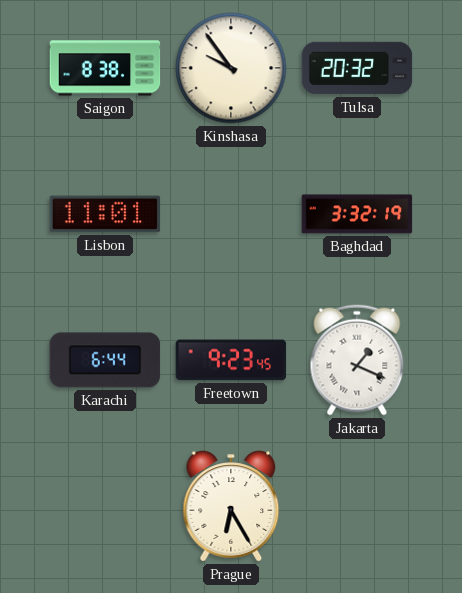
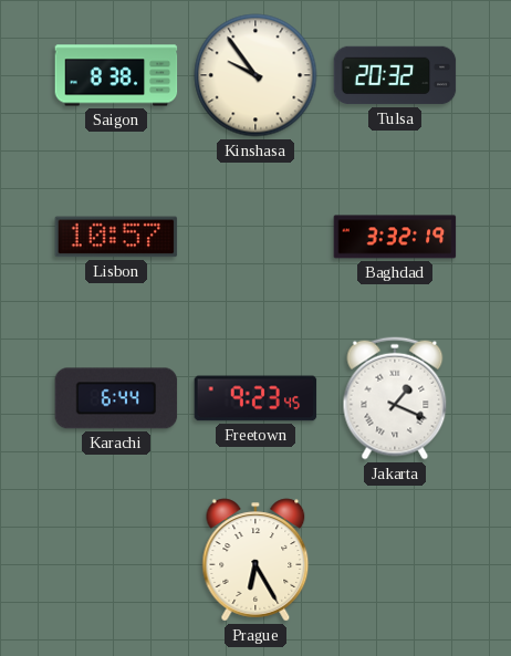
Lisbon: 11:01 -> 10:57 (116, 237)
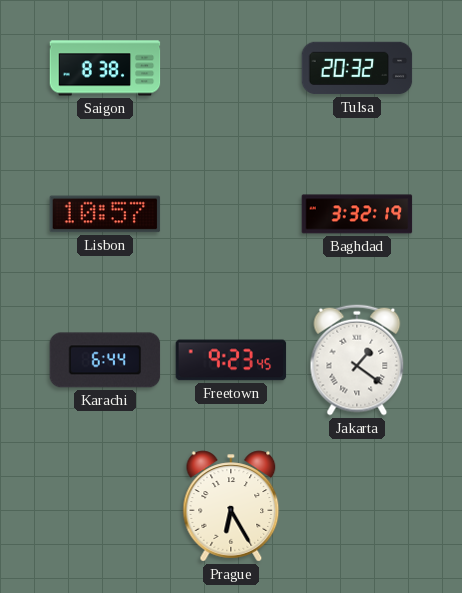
Kinshasa: 9:54 -> none (255, 75)
Jakarta: 1:19 -> 1:21 (357, 360)
